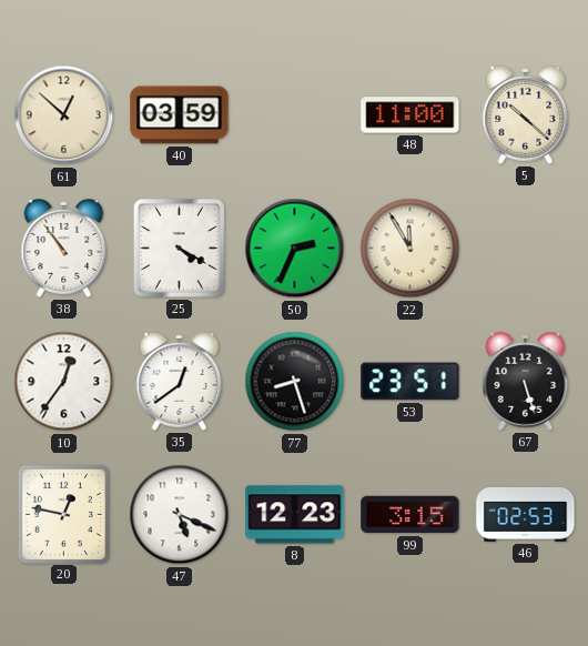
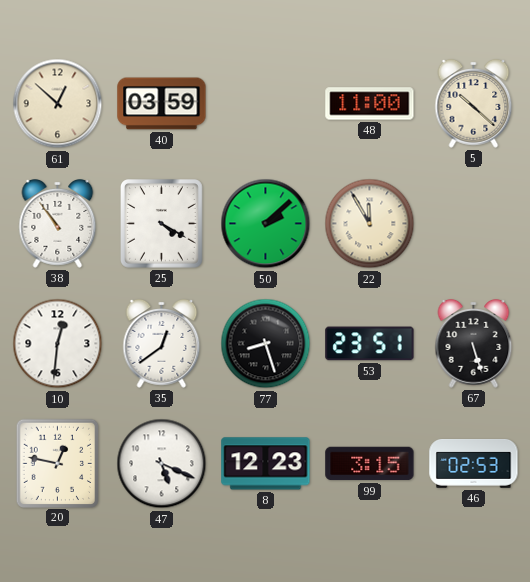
50: 2:34 -> 2:08 (266, 224)
10: 12:36 -> 12:31 (58, 344)
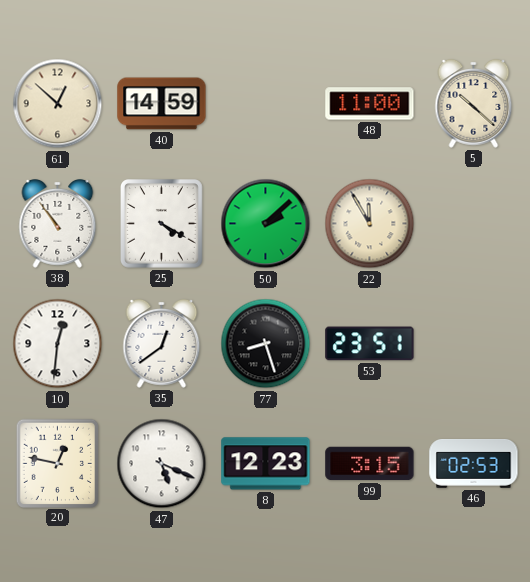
40: 03:59 -> 14:59 (162, 104)
67: 5:27 -> none (474, 344)
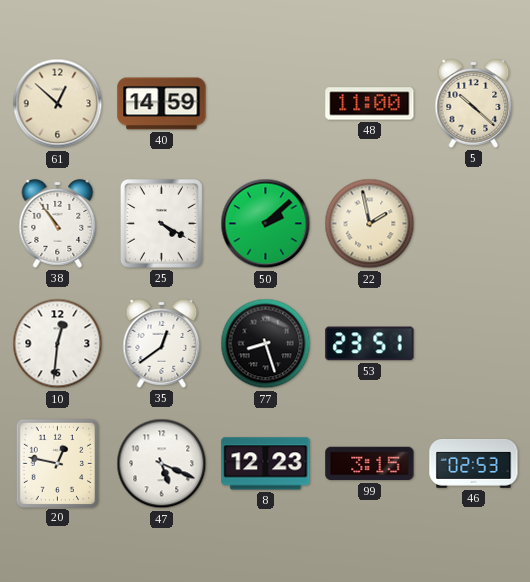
22: 11:55 -> 1:58 (370, 224)
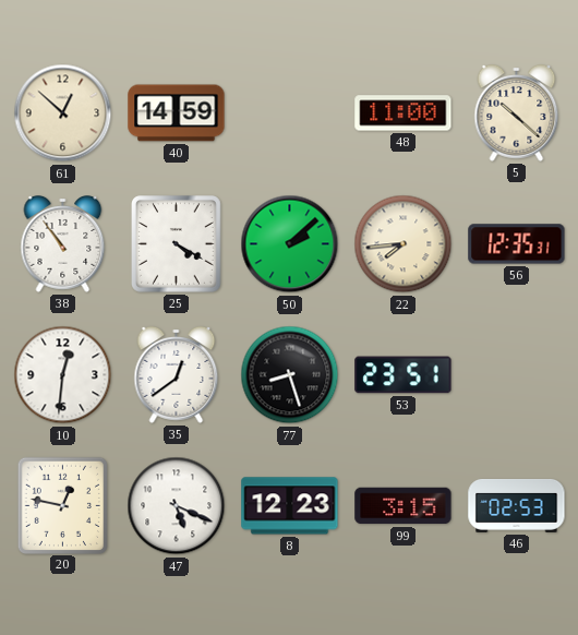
22: 1:58 -> 7:44 (404, 244)
56: none -> 12:35 (517, 244)
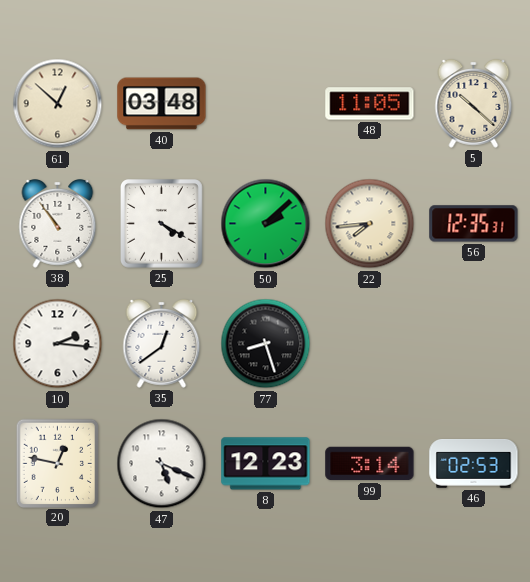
40: 14:59 -> 03:48 (162, 104)
48: 11:00 -> 11:05 (370, 104)
10: 12:31 -> 2:16 (58, 344)
53: 23:51 -> none (404, 375)
99: 3:15 -> 3:14 (370, 464)
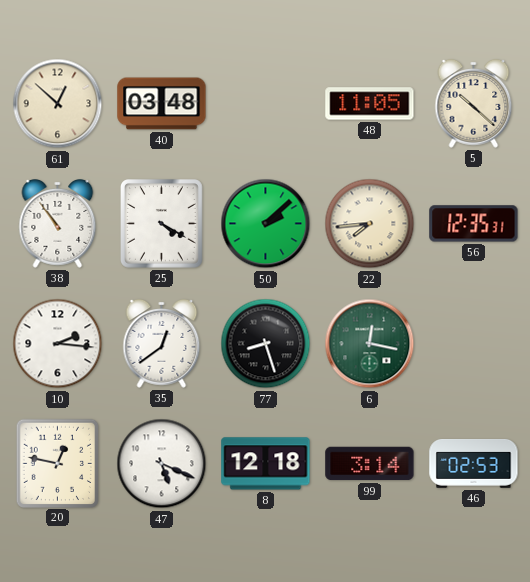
6: none -> 12:17 (370, 344)
8: 12:23 -> 12:18 (266, 464)
